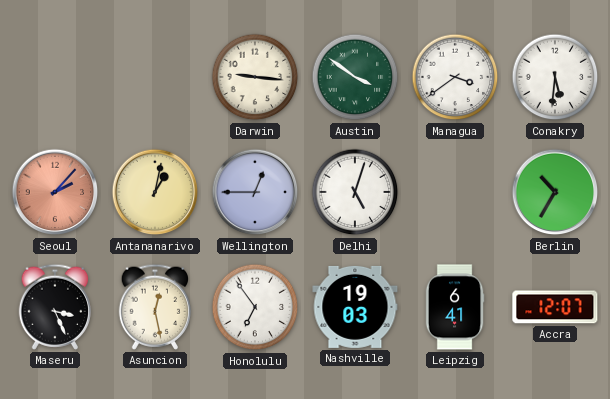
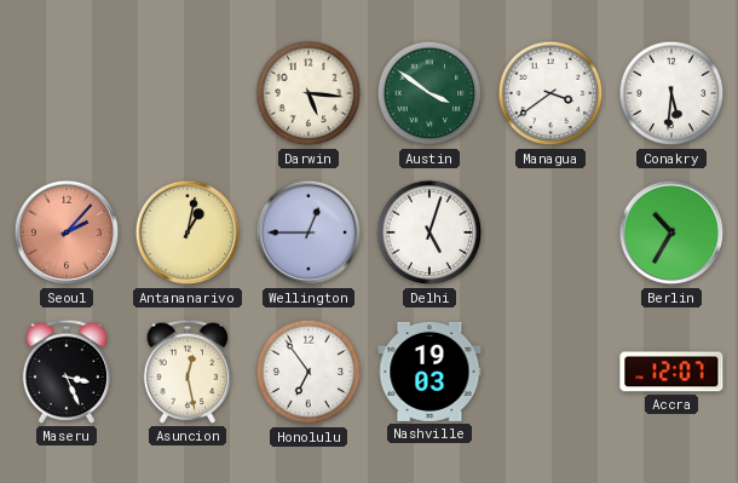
Darwin: 9:16 -> 5:16 (309, 93)
Leipzig: 6:41 -> none (455, 307)
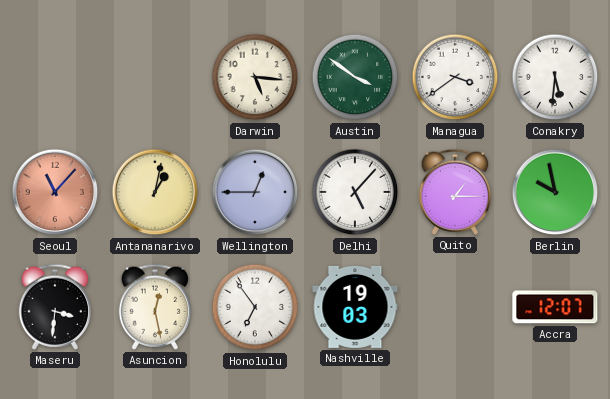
Seoul: 2:07 -> 11:07 (55, 192)
Delhi: 5:03 -> 5:07 (355, 192)
Quito: none -> 1:15 (455, 192)
Berlin: 10:35 -> 9:58 (555, 192)
Maseru: 3:26 -> 3:31 (55, 307)
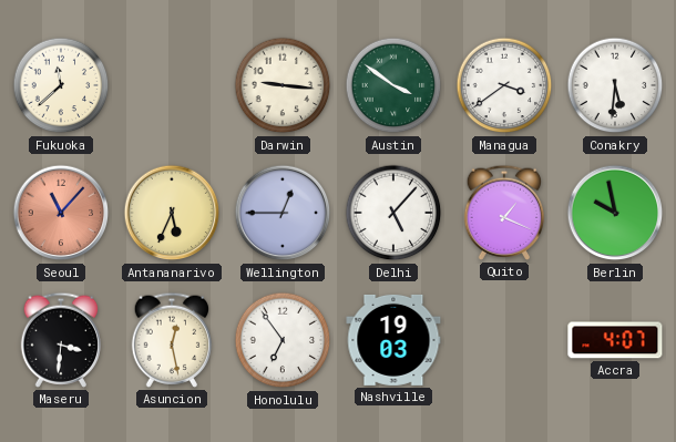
Fukuoka: none -> 11:38 (61, 85)
Darwin: 5:16 -> 9:16 (283, 85)
Antananarivo: 1:02 -> 5:34 (172, 213)
Quito: 1:15 -> 1:19 (504, 213)
Accra: 12:07 -> 4:07 (615, 340)
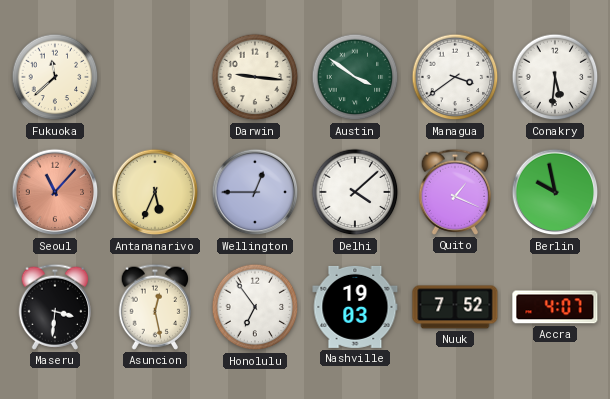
Delhi: 5:07 -> 4:08 (355, 192)
Nuuk: none -> 7:52 (455, 307)
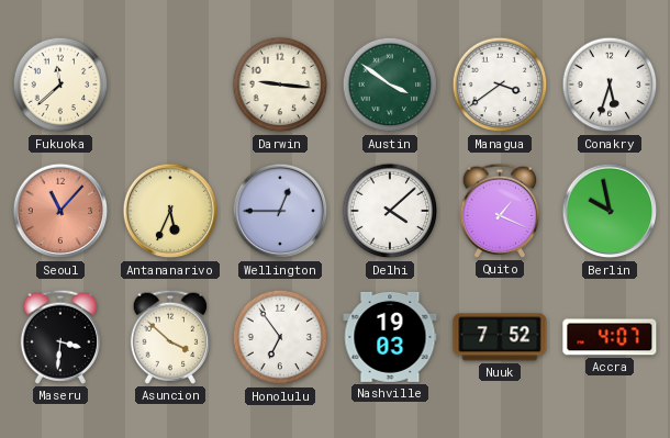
Conakry: 5:31 -> 5:33 (610, 85)
Asuncion: 12:28 -> 3:52 (170, 337)
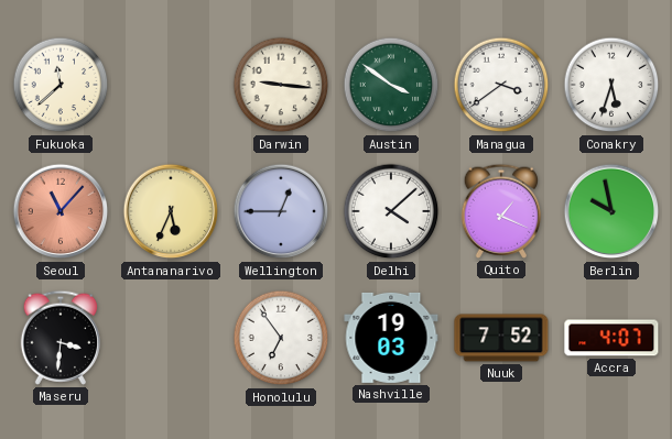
Asuncion: 3:52 -> none (170, 337)
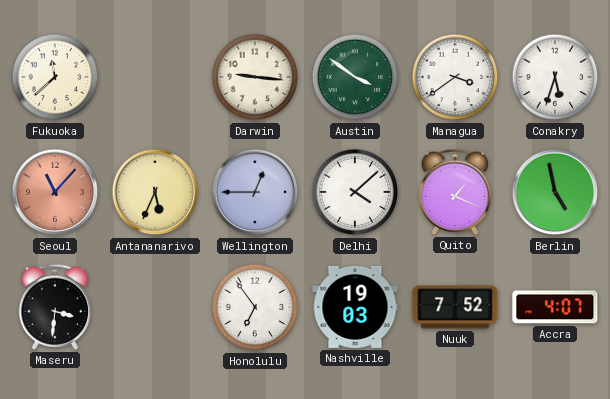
Berlin: 9:58 -> 4:58 (555, 192)
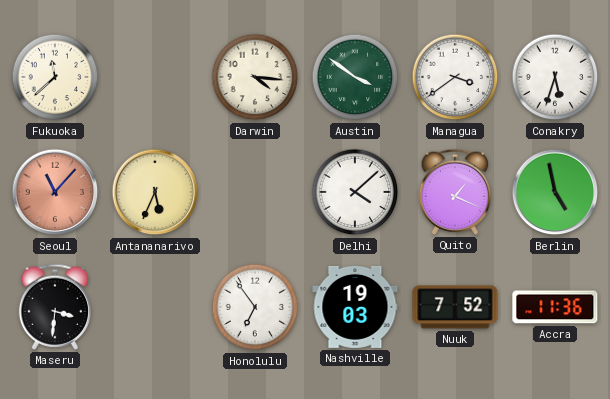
Darwin: 9:16 -> 4:16 (255, 77)
Wellington: 12:45 -> none (255, 192)
Accra: 4:07 -> 11:36 (555, 307)
